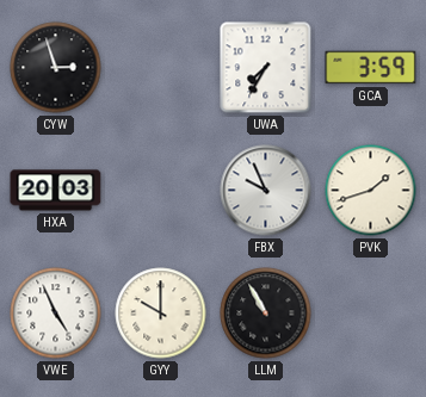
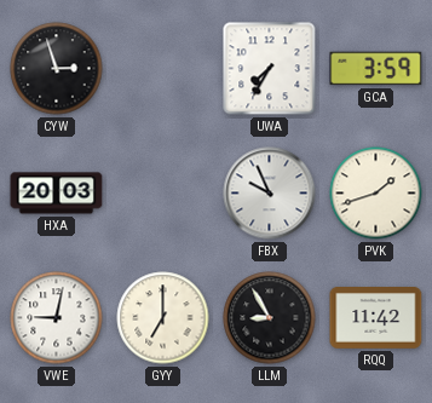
VWE: 4:56 -> 9:02 (57, 318)
GYY: 10:00 -> 7:00 (163, 318)
LLM: 10:55 -> 8:55 (270, 318)
RQQ: none -> 11:42 (376, 318)
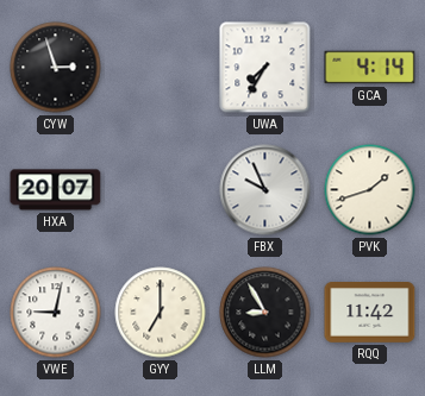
GCA: 3:59 -> 4:14 (370, 68)
HXA: 20:03 -> 20:07 (56, 190)
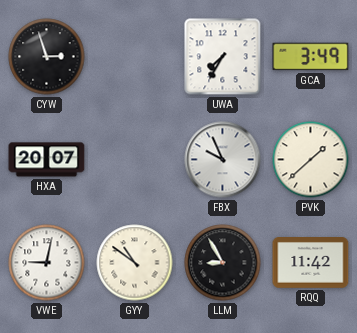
GCA: 4:14 -> 3:49 (311, 57)
PVK: 1:42 -> 1:38 (311, 160)
GYY: 7:00 -> 10:51 (135, 263)
